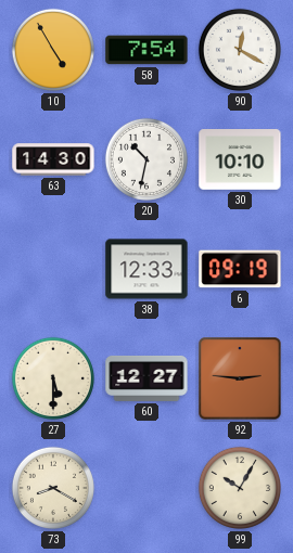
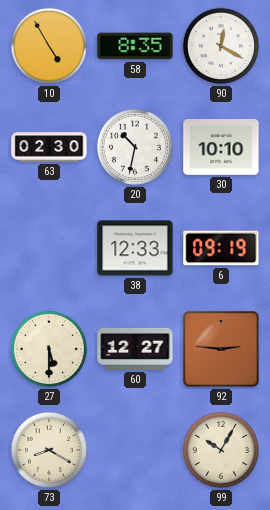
58: 7:54 -> 8:35 (135, 46)
63: 14:30 -> 02:30 (49, 147)
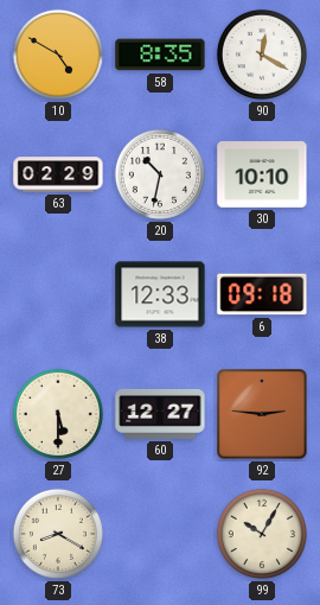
10: 4:55 -> 4:50 (58, 55)
63: 02:30 -> 02:29 (58, 174)
6: 09:19 -> 09:18 (262, 294)
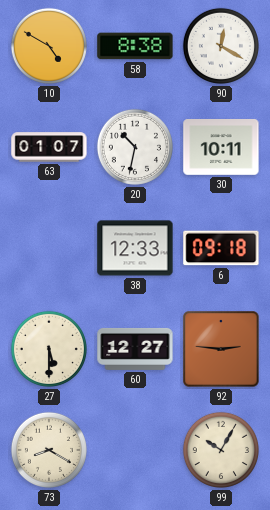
58: 8:35 -> 8:38 (135, 46)
63: 02:29 -> 01:07 (49, 147)
30: 10:10 -> 10:11 (221, 148)
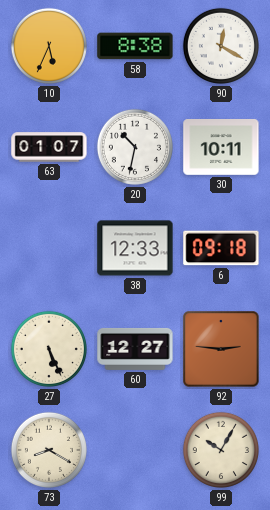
10: 4:50 -> 5:34 (49, 46)
27: 5:30 -> 5:26 (49, 349)
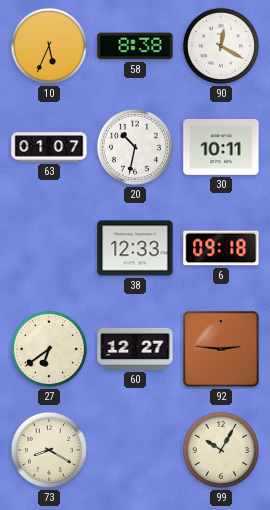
27: 5:26 -> 6:39 (49, 349)
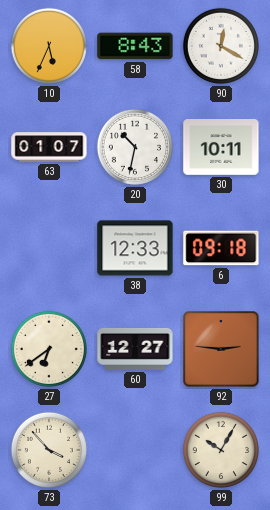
58: 8:38 -> 8:43 (135, 46)
73: 8:20 -> 3:53 (49, 450)
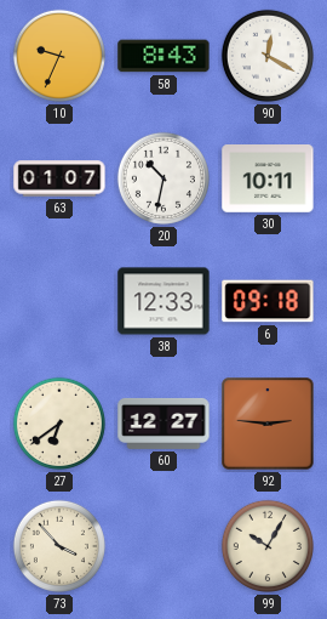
10: 5:34 -> 9:34 (59, 56)
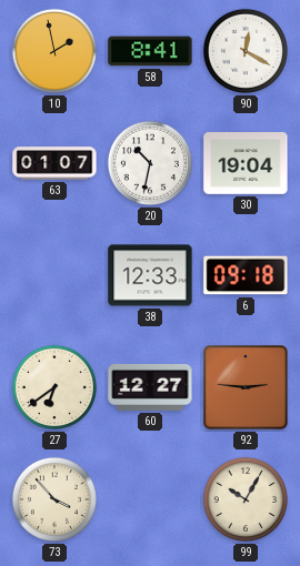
10: 9:34 -> 1:58 (54, 51)
58: 8:43 -> 8:41 (150, 51)
30: 10:11 -> 19:04 (246, 164)
